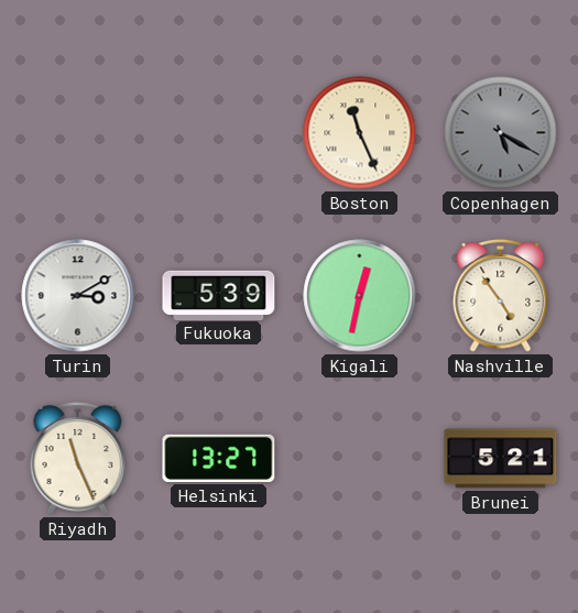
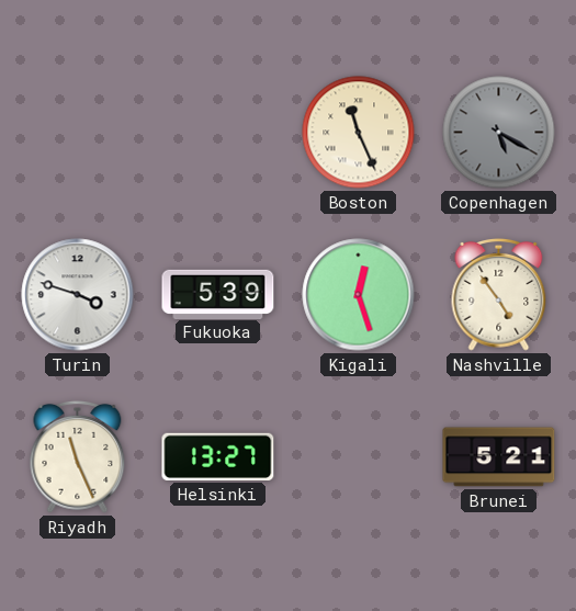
Turin: 3:10 -> 3:48 (78, 295)
Kigali: 12:32 -> 12:27 (359, 295)
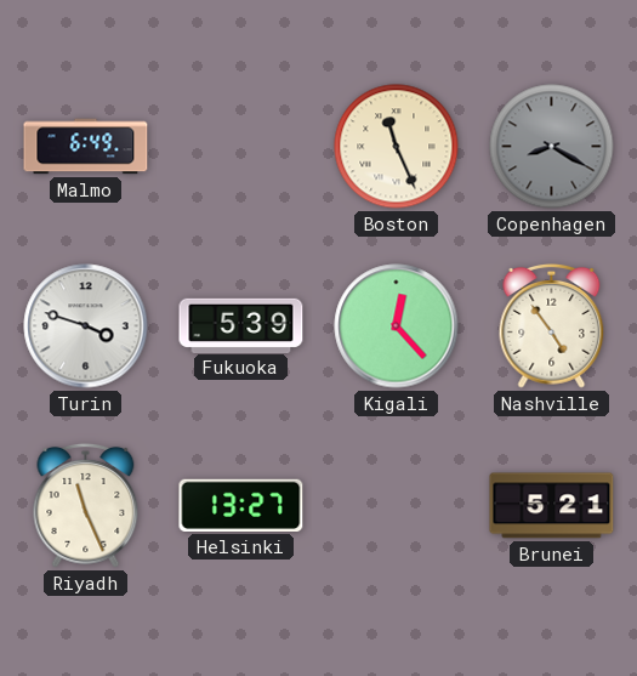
Malmo: none -> 6:49 (86, 147)
Copenhagen: 5:20 -> 8:20 (552, 147)
Kigali: 12:27 -> 12:23 (397, 326)
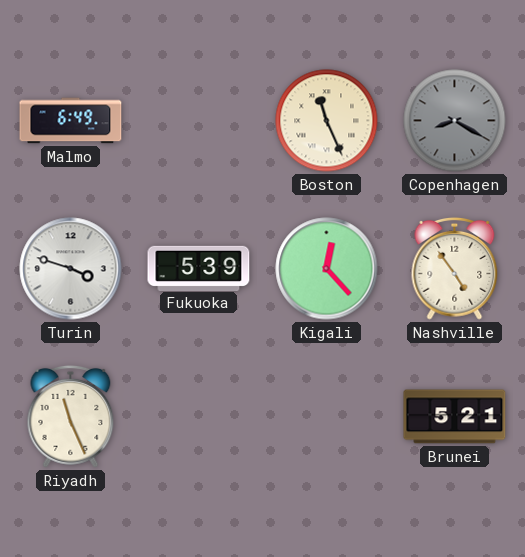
Helsinki: 13:27 -> none (241, 505)
